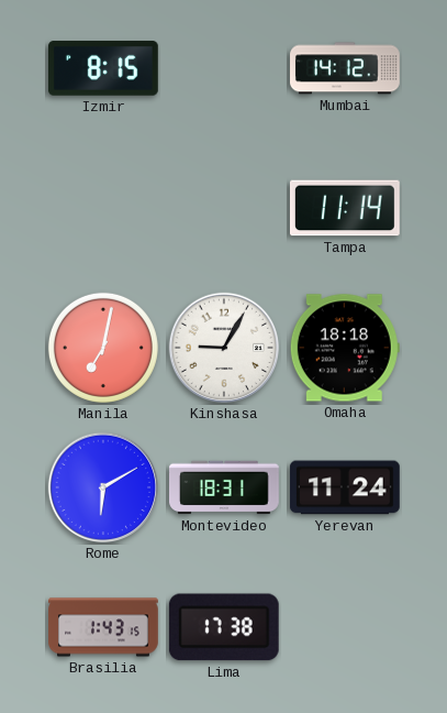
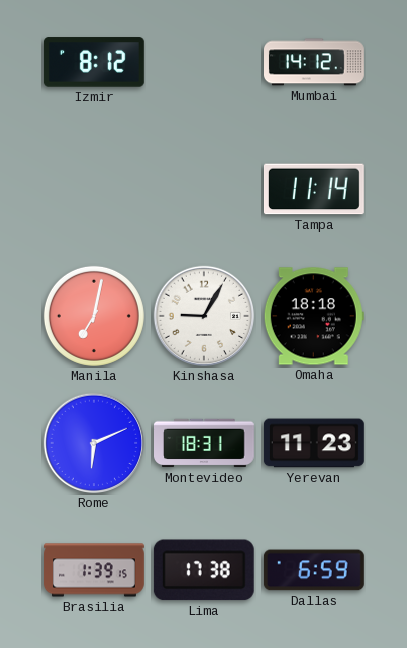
Izmir: 8:15 -> 8:12 (94, 62)
Rome: 6:10 -> 6:11 (94, 443)
Yerevan: 11:24 -> 11:23 (314, 443)
Brasilia: 1:43 -> 1:39 (94, 570)
Dallas: none -> 6:59 (314, 570)
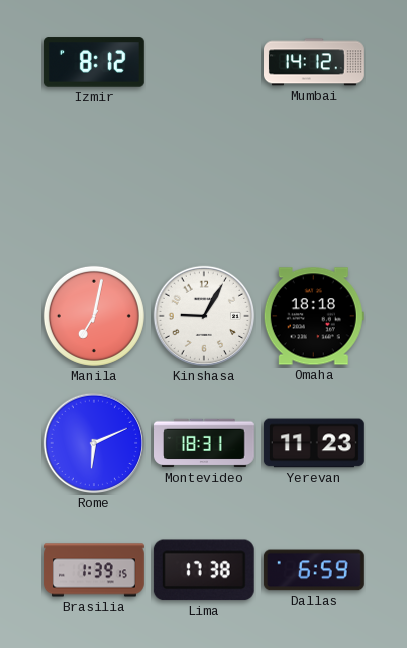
Tampa: 11:14 -> none (315, 189)
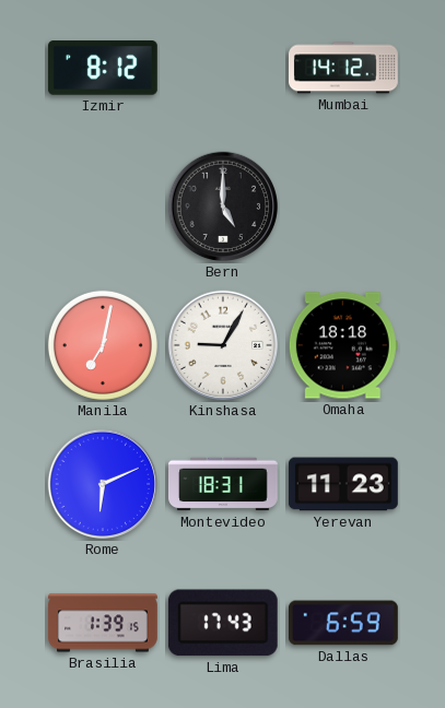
Bern: none -> 5:00 (223, 206)
Lima: 17:38 -> 17:43 (223, 623)
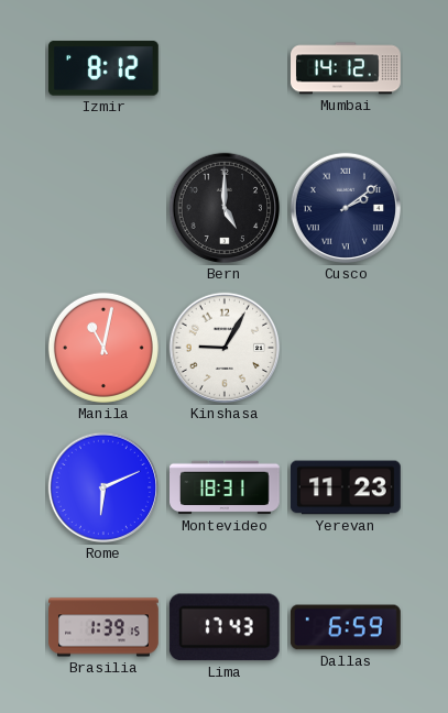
Cusco: none -> 2:09 (346, 208)
Manila: 7:02 -> 11:02 (103, 348)
Omaha: 18:18 -> none (343, 345)
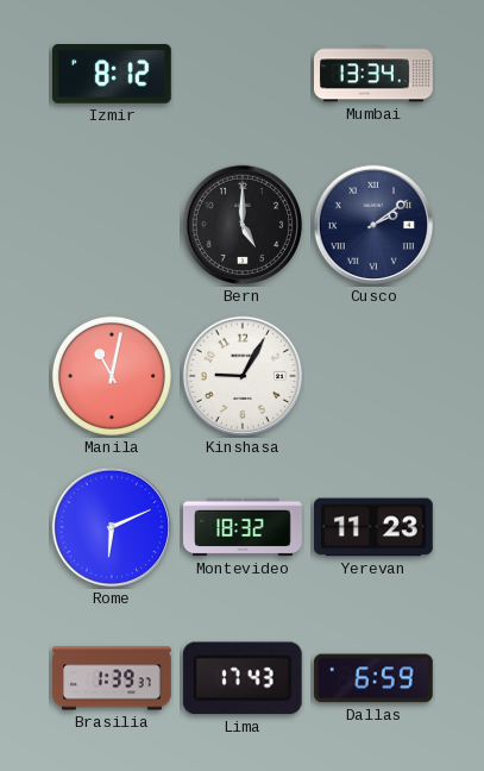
Mumbai: 14:12 -> 13:34 (375, 74)
Montevideo: 18:31 -> 18:32 (244, 527)
Brasilia: 1:39:15 -> 1:39:37 (112, 678)
